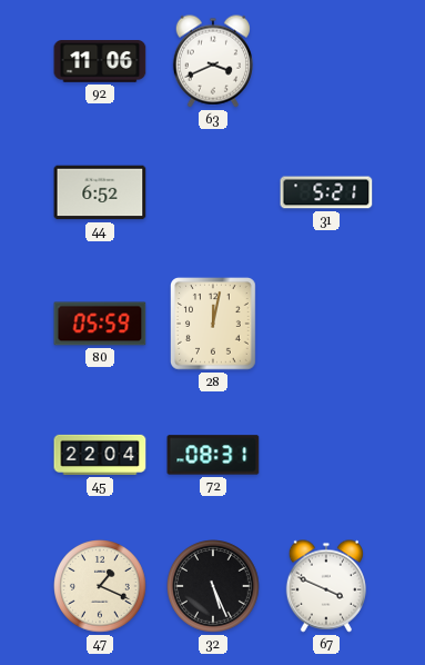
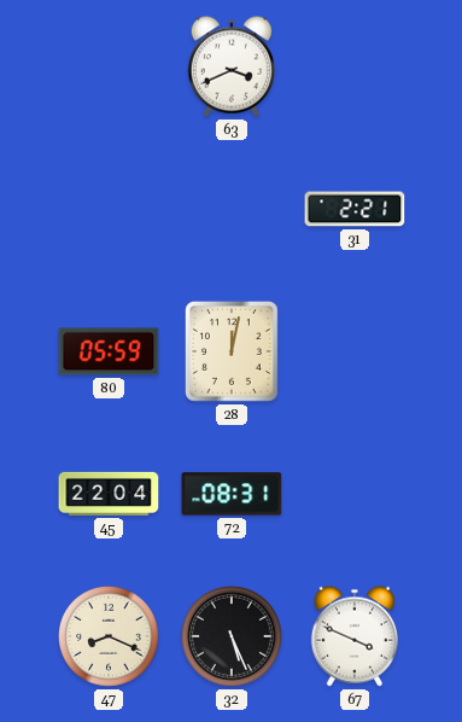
92: 11:06 -> none (100, 62)
44: 6:52 -> none (100, 192)
31: 5:21 -> 2:21 (355, 209)
47: 1:19 -> 8:19 (110, 637)
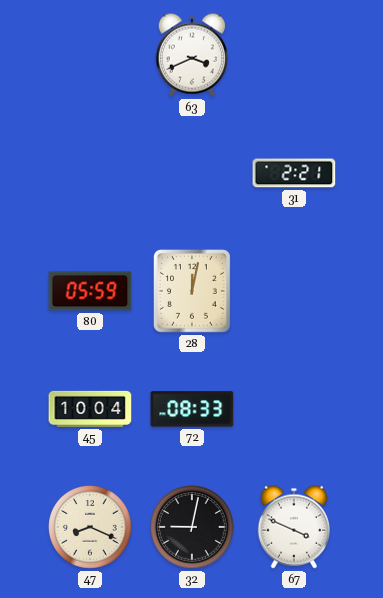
45: 22:04 -> 10:04 (90, 409)
72: 08:31 -> 08:33 (192, 409)
32: 5:26 -> 9:02 (193, 528)
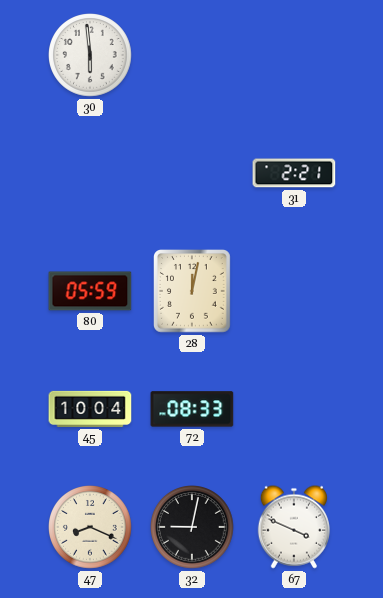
30: none -> 5:59 (91, 56)
63: 3:41 -> none (192, 55)
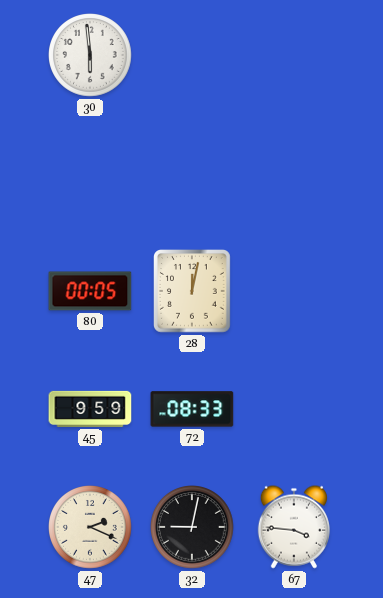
31: 2:21 -> none (294, 173)
80: 05:59 -> 00:05 (90, 291)
45: 10:04 -> 9:59 (90, 409)
47: 8:19 -> 2:19 (91, 528)
67: 3:49 -> 3:46 (294, 527)
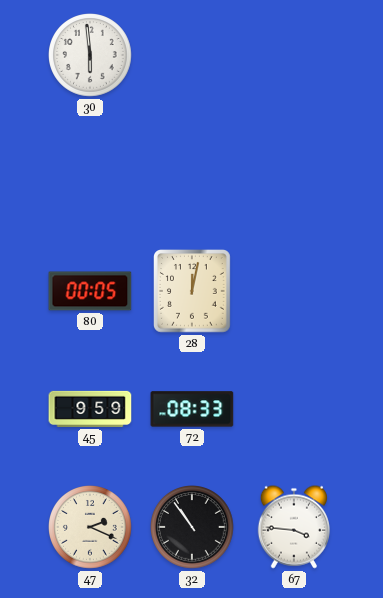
32: 9:02 -> 10:54 (193, 528)
